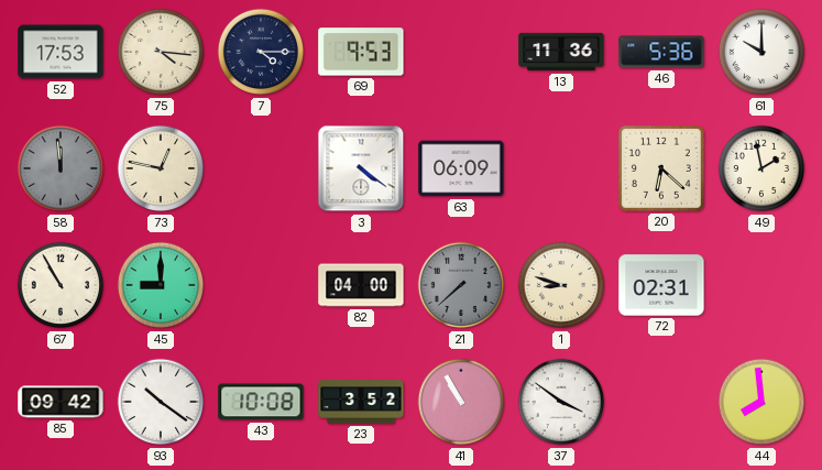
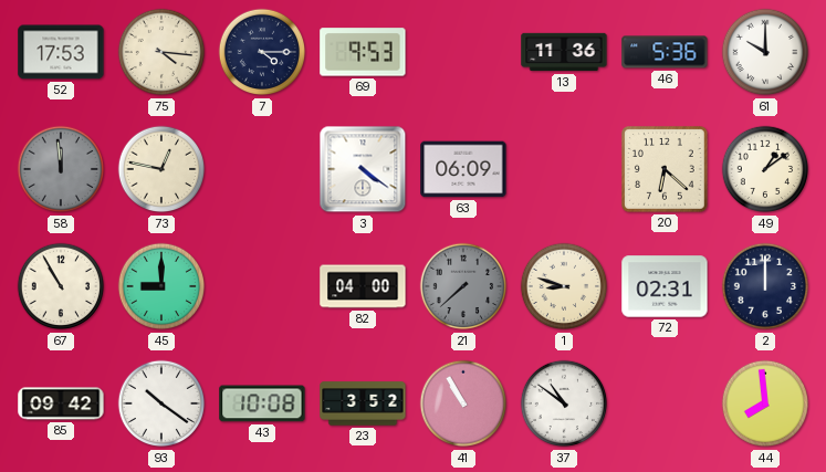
49: 1:58 -> 1:09 (765, 169)
2: none -> 12:00 (765, 286)
37: 3:51 -> 10:51 (564, 403)
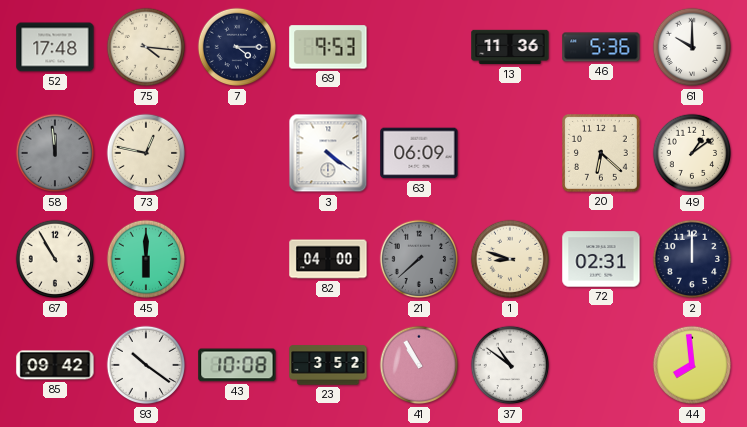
52: 17:53 -> 17:48 (55, 47)
45: 9:00 -> 6:00 (146, 259)
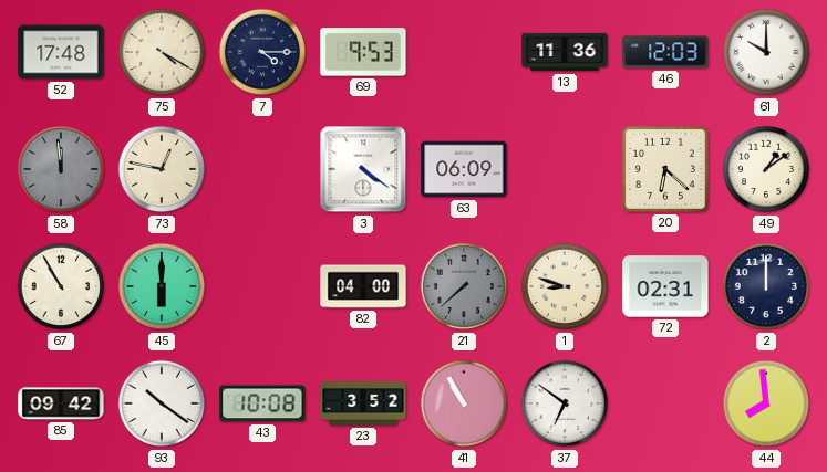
75: 4:16 -> 4:20 (162, 52)
46: 5:36 -> 12:03 (665, 52)
37: 10:51 -> 6:51 (565, 403)
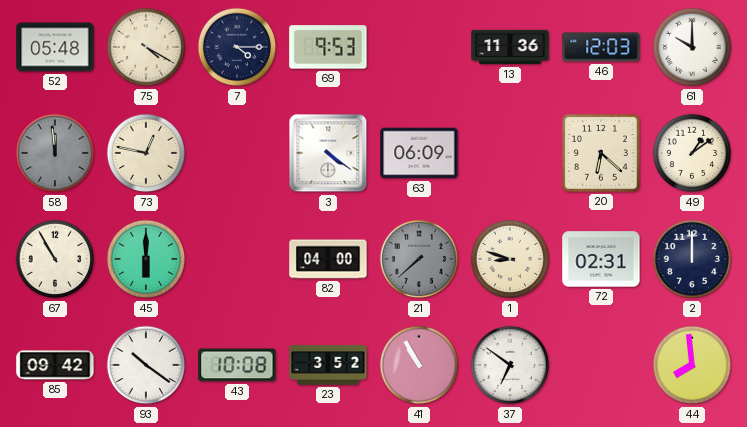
52: 17:48 -> 05:48 (55, 47)
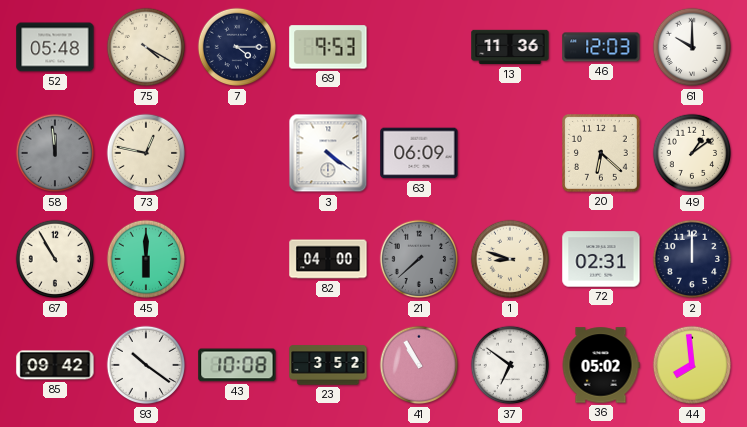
36: none -> 05:02 (601, 365)
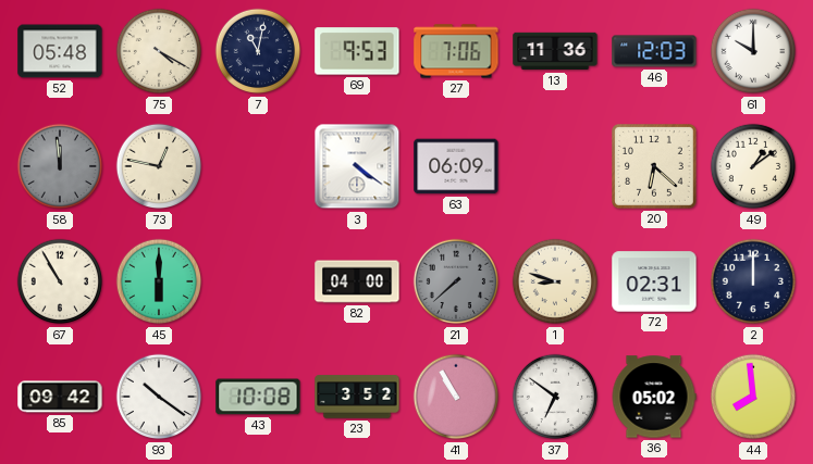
7: 4:15 -> 11:02 (258, 51)
27: none -> 7:06 (456, 51)
